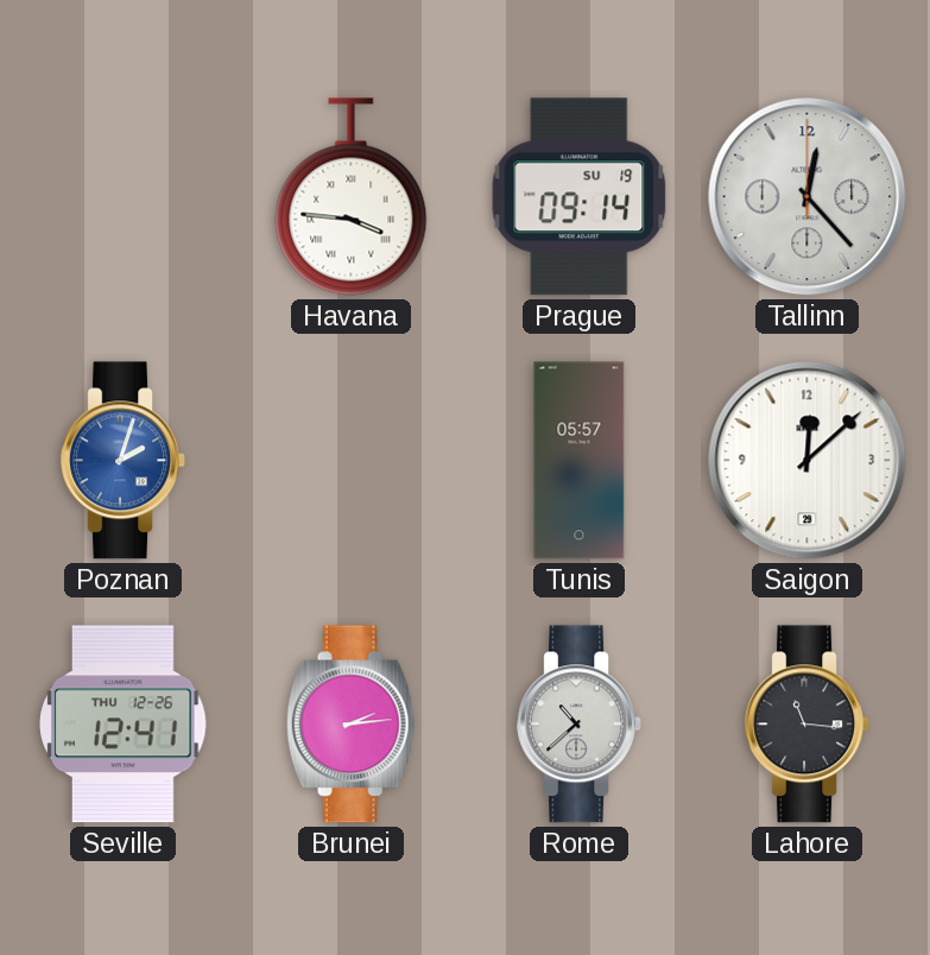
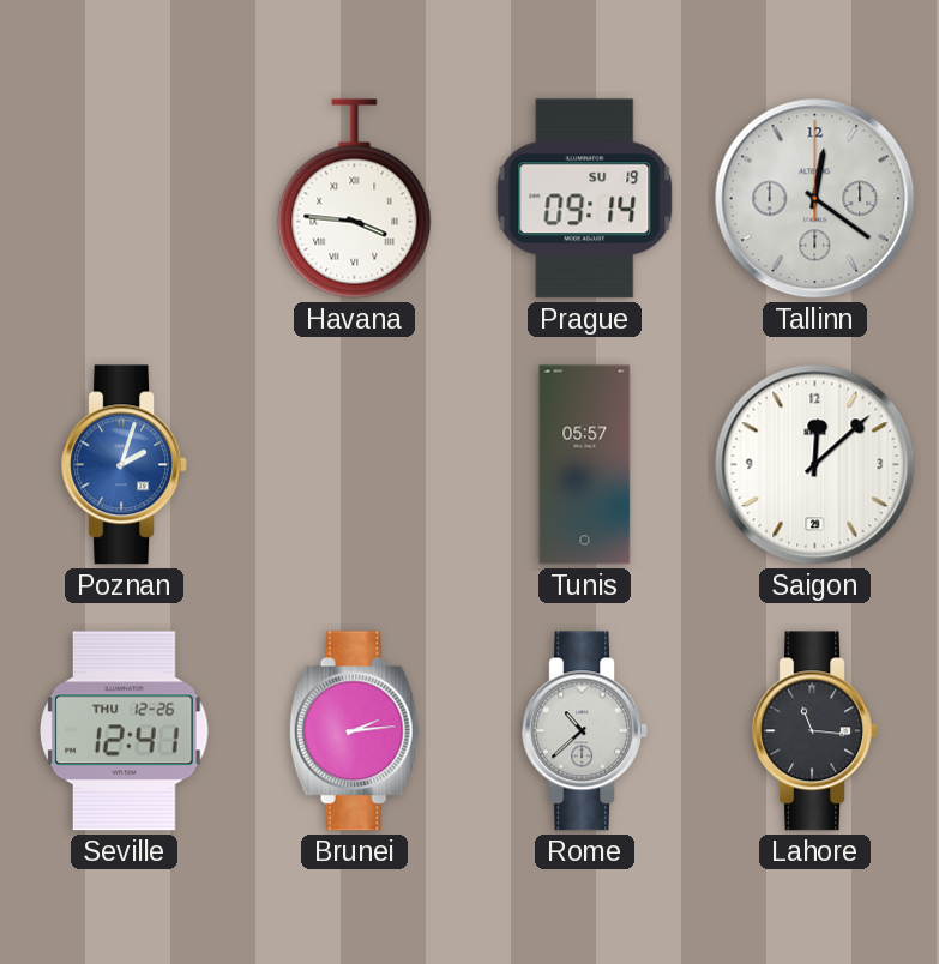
Tallinn: 12:23 -> 12:21 (815, 199)
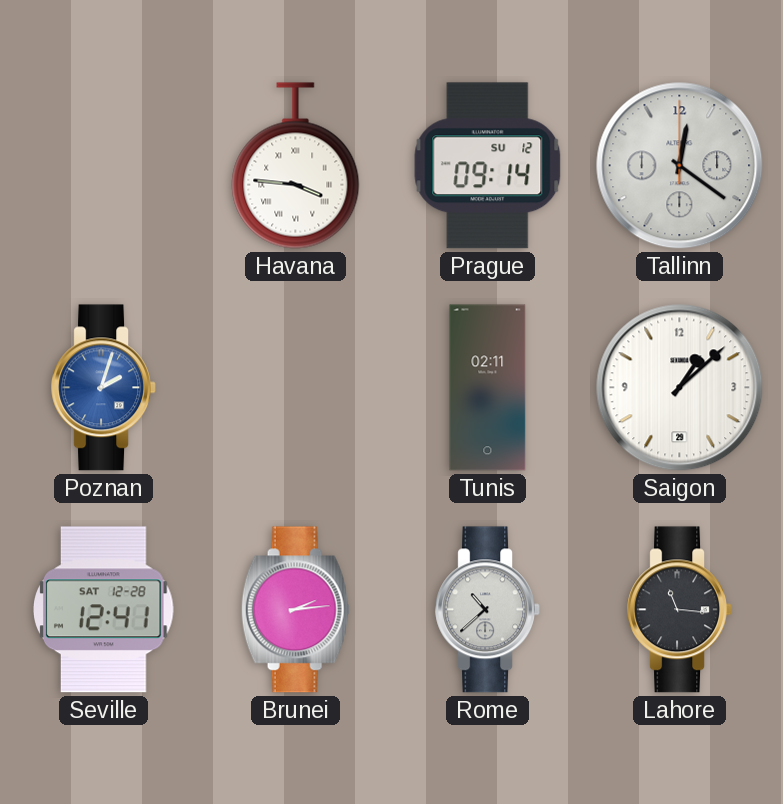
Prague date: SU 19 -> SU 12 (488, 166)
Tunis: 05:57 -> 02:11 (488, 388)
Saigon: 12:08 -> 1:08 (680, 388)
Seville date: THU 12-26 -> SAT 12-28 (104, 610)
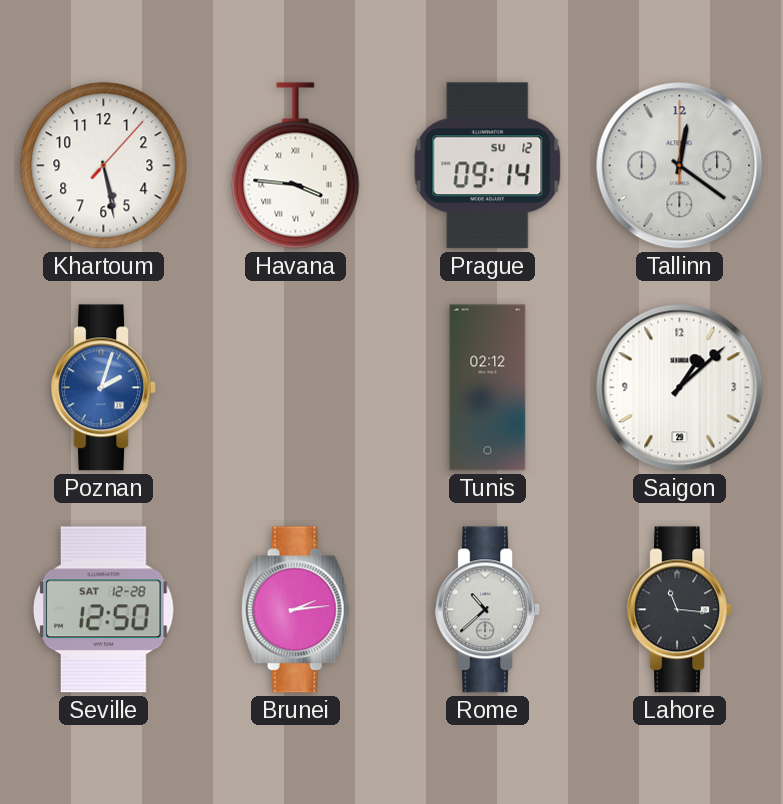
Khartoum: none -> 5:28 (104, 166)
Tunis: 02:11 -> 02:12 (488, 388)
Seville: 12:41 -> 12:50 (104, 610)
